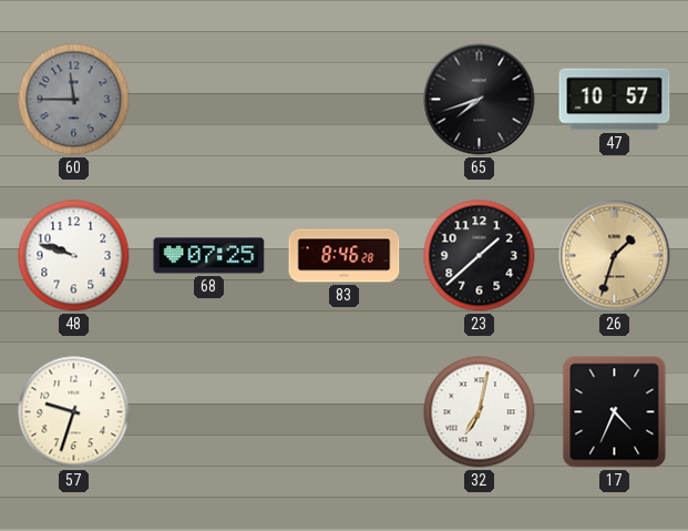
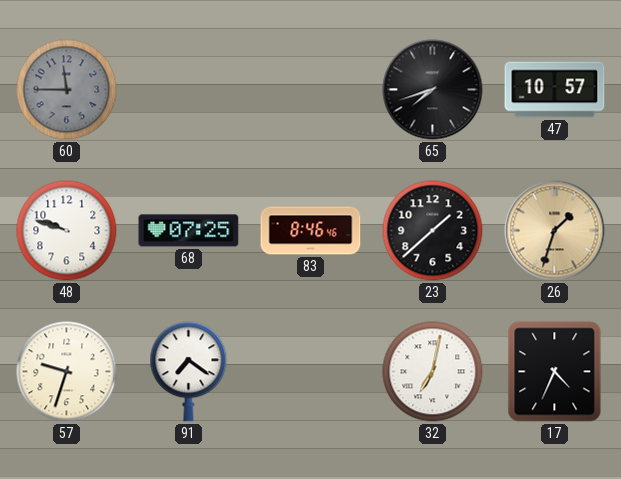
83: 8:46:28 -> 8:46:46 (311, 231)
91: none -> 7:21 (189, 372)
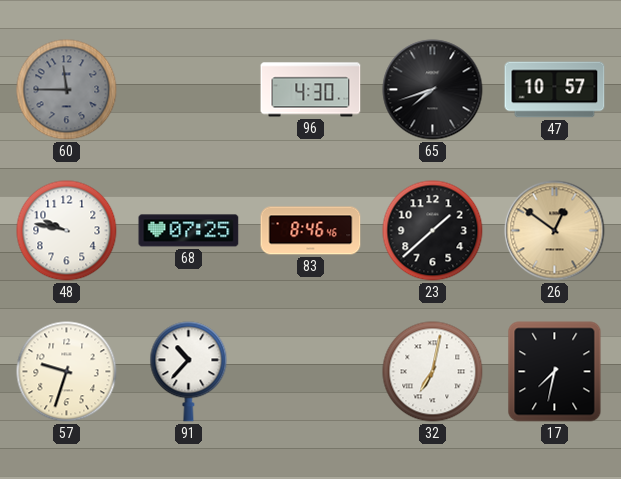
96: none -> 4:30 (311, 90)
48: 9:48 -> 9:47 (67, 231)
26: 1:33 -> 12:51 (555, 231)
91: 7:21 -> 10:37 (189, 372)
17: 4:34 -> 7:32 (555, 372)
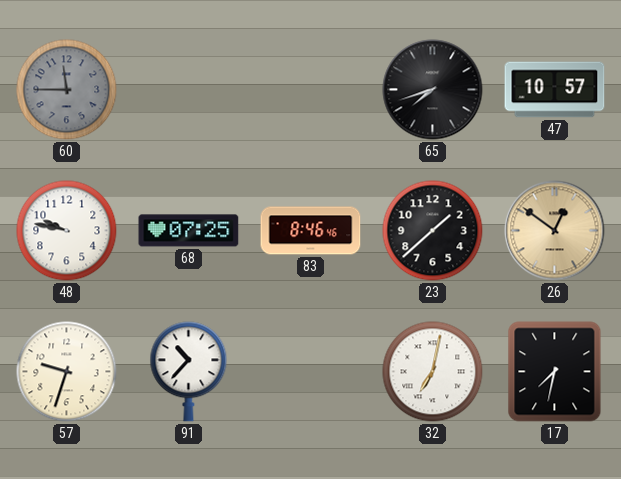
96: 4:30 -> none (311, 90)
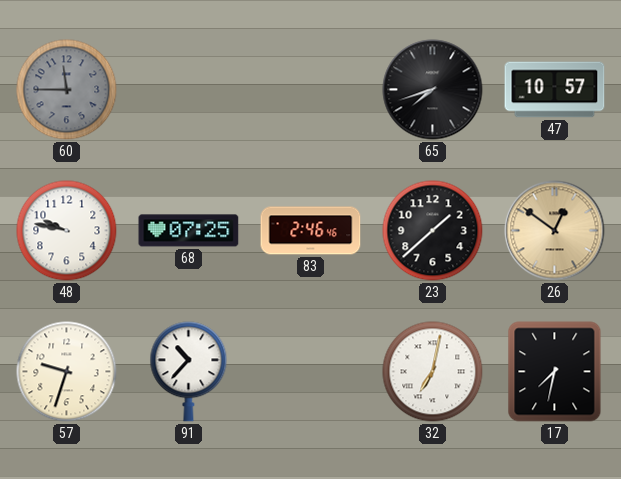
83: 8:46 -> 2:46 (311, 231)
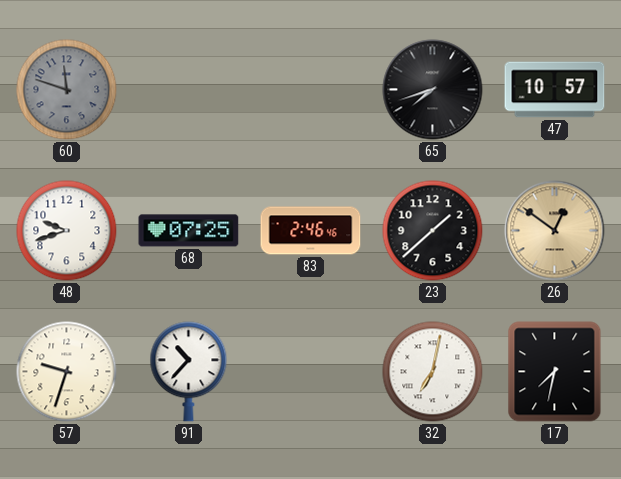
60: 11:45 -> 11:48 (67, 90)
48: 9:47 -> 9:42 (67, 231)
